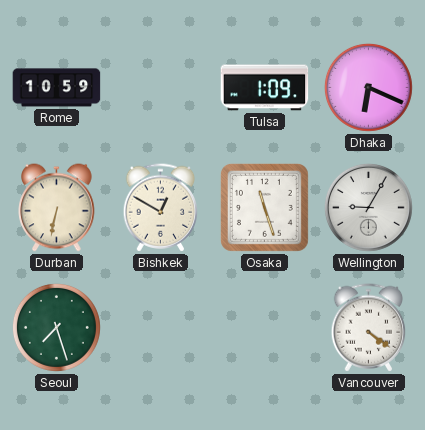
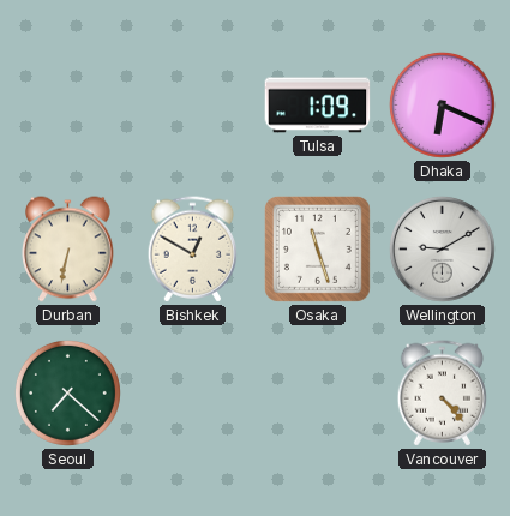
Rome: 10:59 -> none (57, 88)
Wellington: 9:05 -> 9:10 (442, 248)
Seoul: 7:27 -> 7:22 (67, 392)
Vancouver: 4:21 -> 4:23 (443, 394)
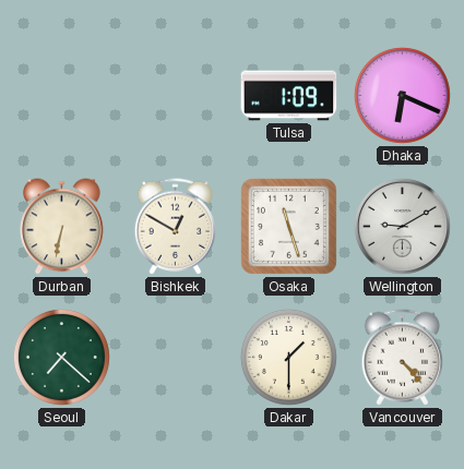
Dakar: none -> 1:30 (288, 357)
